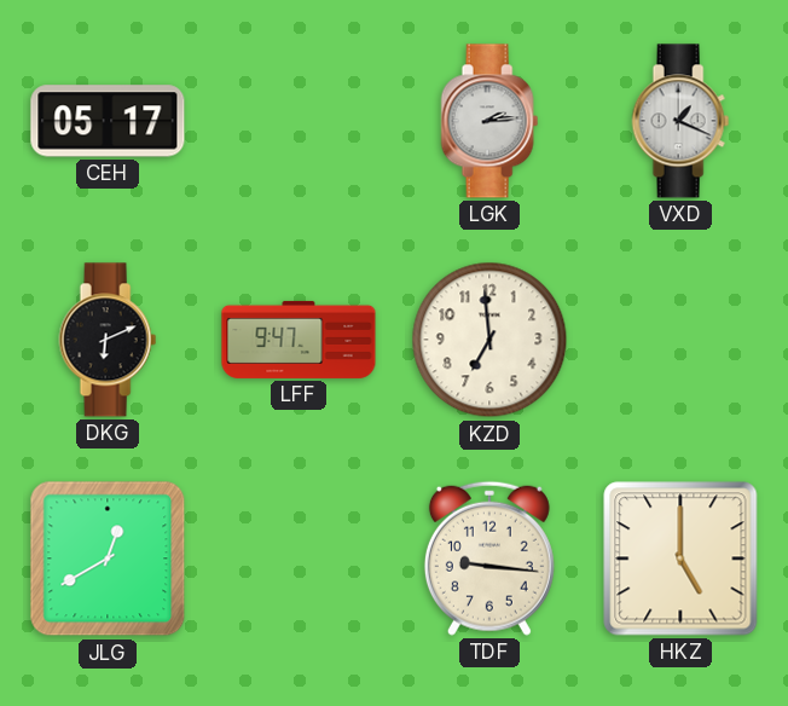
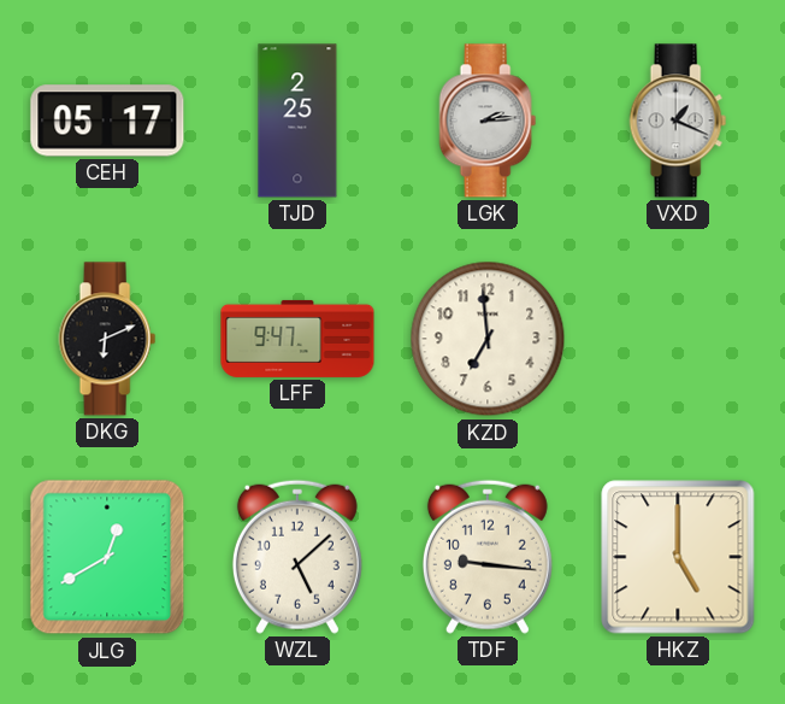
TJD: none -> 2:25 (297, 121)
WZL: none -> 5:08 (297, 557)
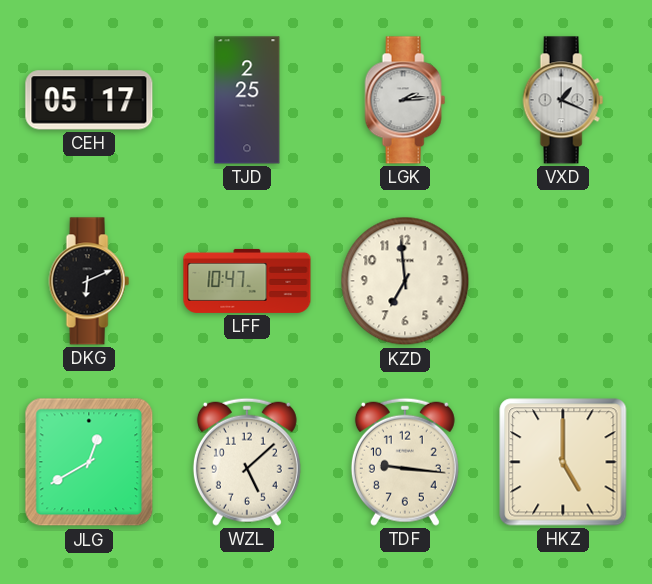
LFF: 9:47 -> 10:47 (247, 281)
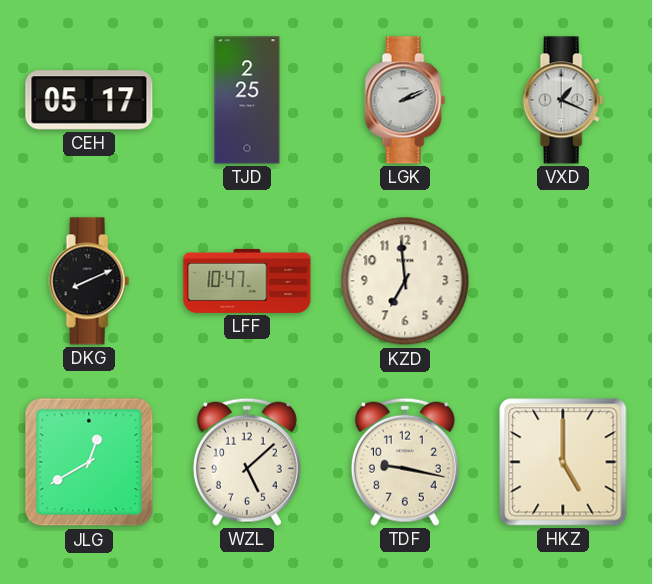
LGK: 2:14 -> 2:11 (405, 100)
DKG: 6:11 -> 8:11 (89, 281)
TDF: 9:16 -> 9:17 (405, 462)
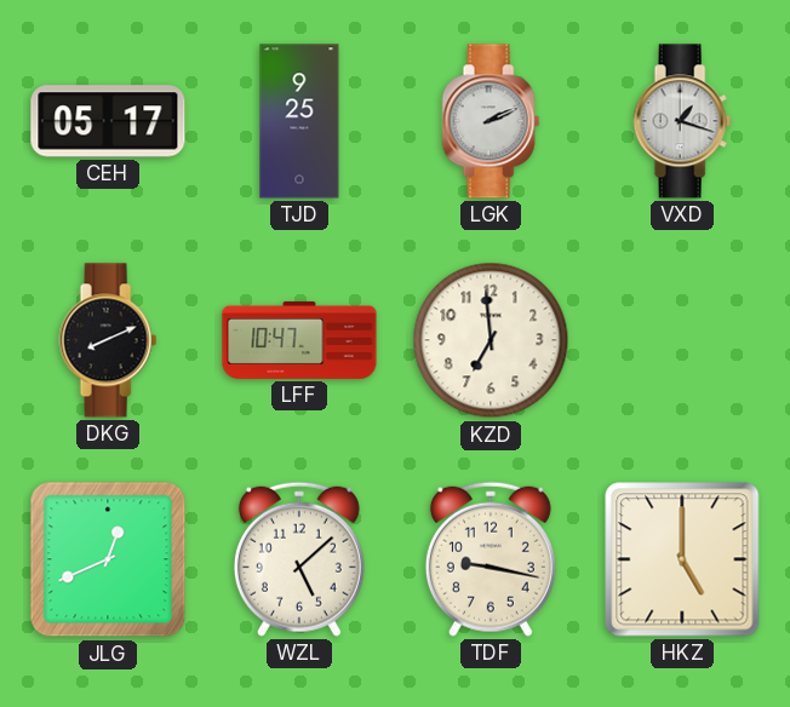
TJD: 2:25 -> 9:25 (299, 121)
VXD: 1:19 -> 1:18 (682, 121)
JLG: 12:40 -> 12:41 (108, 559)
